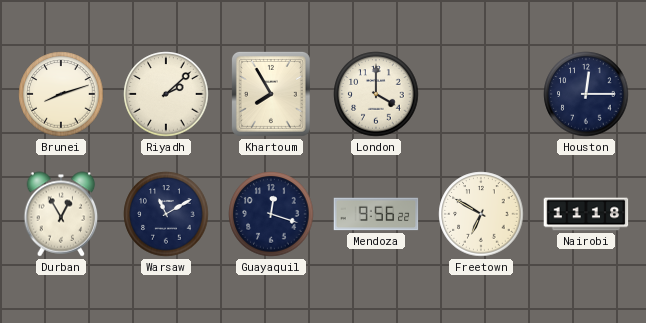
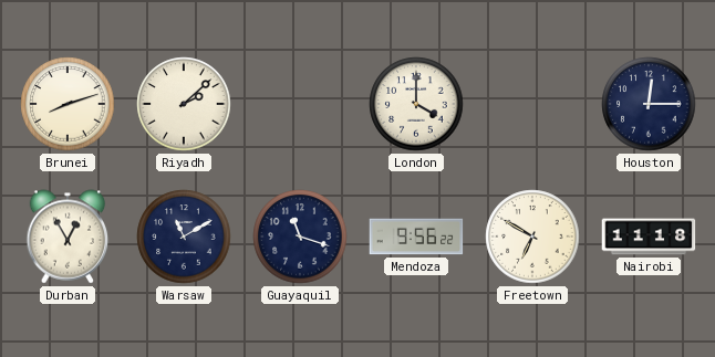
Khartoum: 7:55 -> none (271, 94)
Guayaquil: 12:18 -> 11:18 (300, 237)
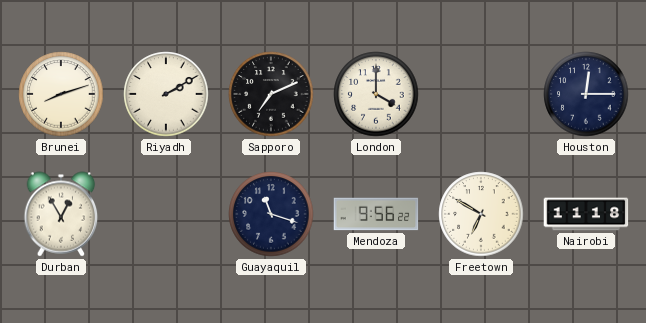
Riyadh: 2:08 -> 2:10 (166, 94)
Sapporo: none -> 7:11 (271, 94)
Warsaw: 11:10 -> none (184, 237)
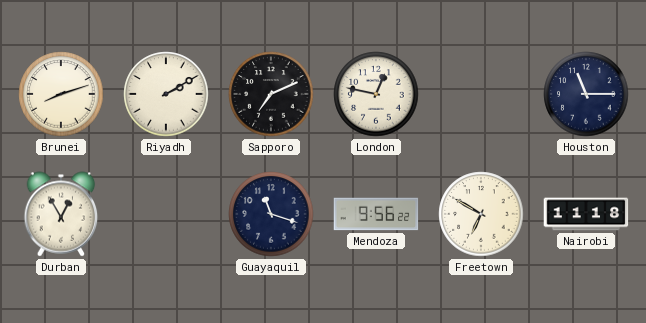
London: 4:00 -> 12:47 (376, 94)
Houston: 12:15 -> 11:15 (586, 94)
